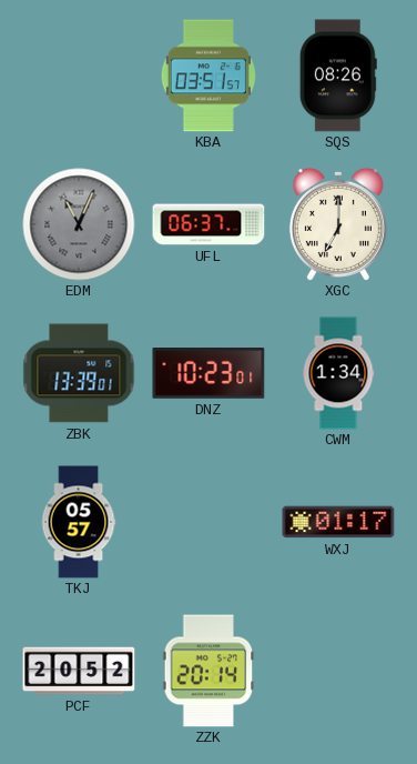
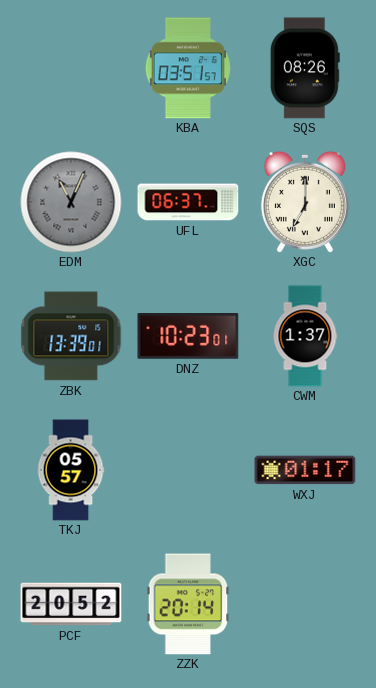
CWM: 1:34 -> 1:37 (305, 336)
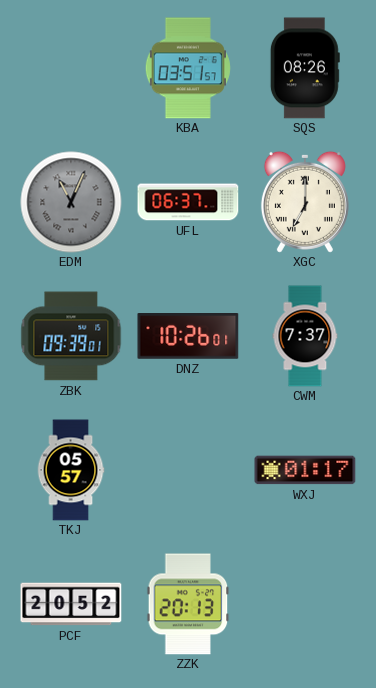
ZBK: 13:39 -> 09:39 (71, 336)
DNZ: 10:23 -> 10:26 (188, 337)
CWM: 1:37 -> 7:37 (305, 336)
ZZK: 20:14 -> 20:13 (188, 604)
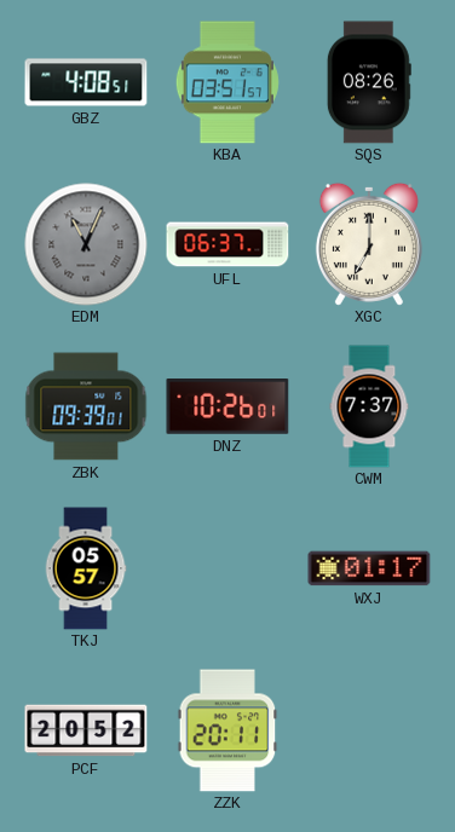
GBZ: none -> 4:08 (86, 82)
ZZK: 20:13 -> 20:11 (227, 730)
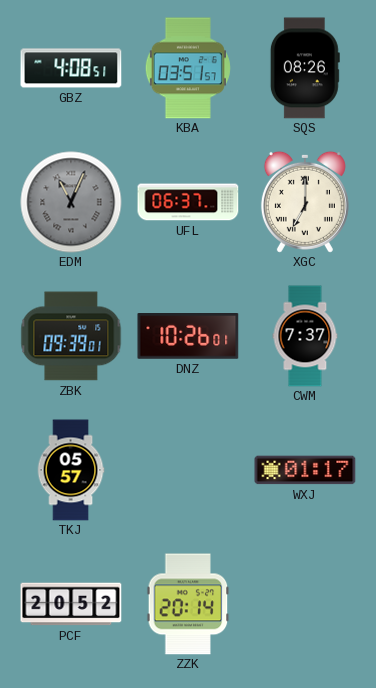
ZZK: 20:11 -> 20:14 (188, 604)
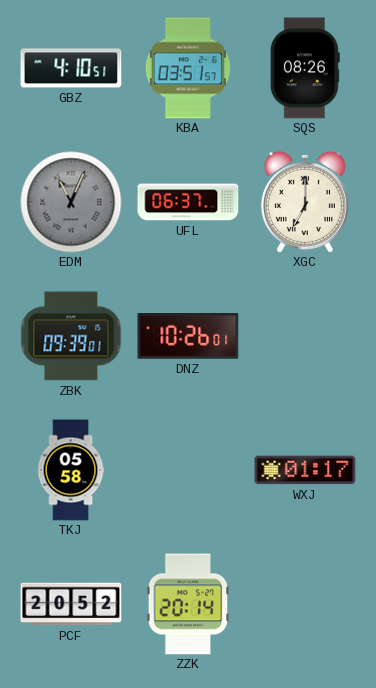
GBZ: 4:08 -> 4:10 (71, 68)
CWM: 7:37 -> none (305, 336)
TKJ: 05:57 -> 05:58 (71, 470)
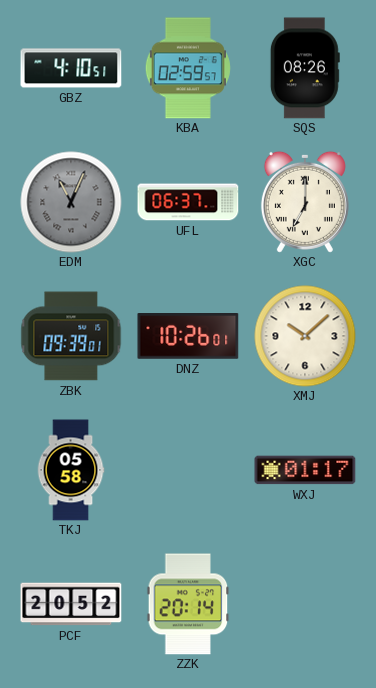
KBA: 03:51 -> 02:59 (188, 68)
XMJ: none -> 10:08 (305, 336)
